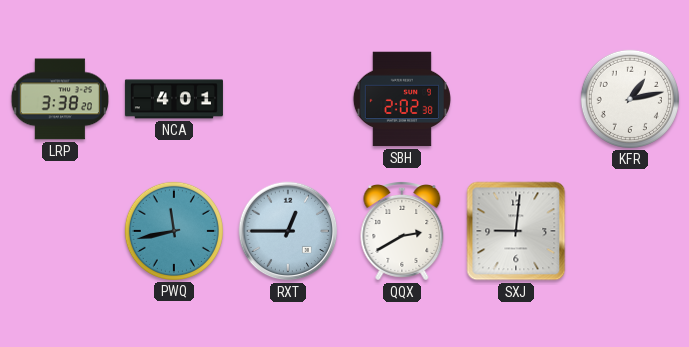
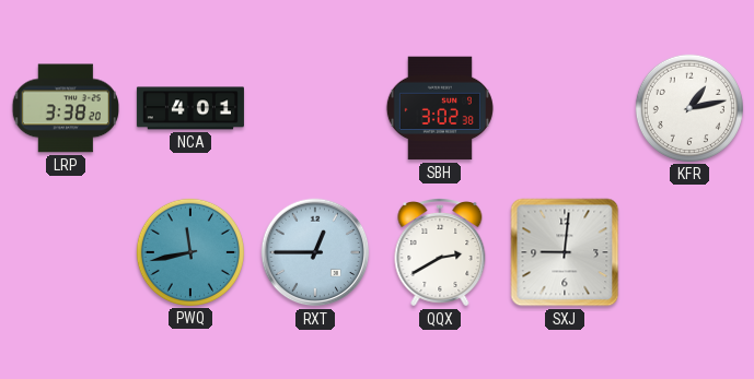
SBH: 2:02 -> 3:02 (440, 108)
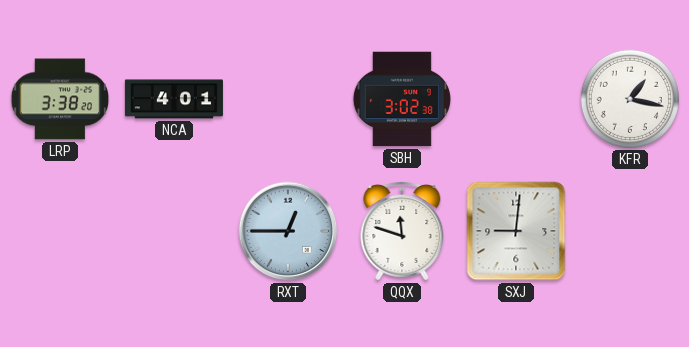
KFR: 1:13 -> 1:17 (630, 99)
PWQ: 11:43 -> none (190, 252)
QQX: 2:40 -> 11:48 (402, 232)
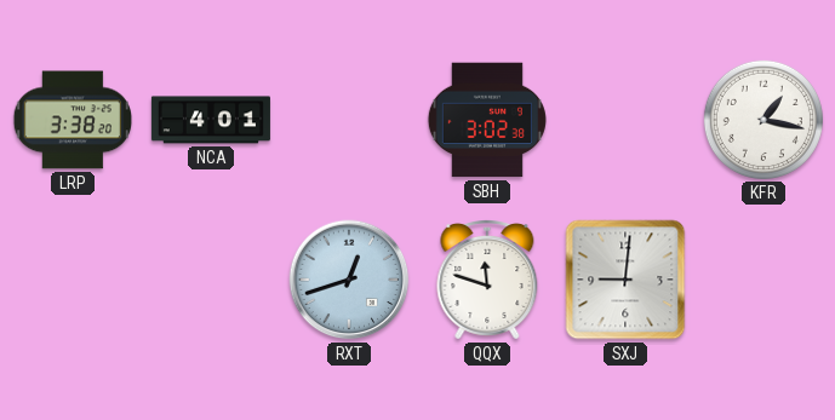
RXT: 12:45 -> 12:42 (349, 280)
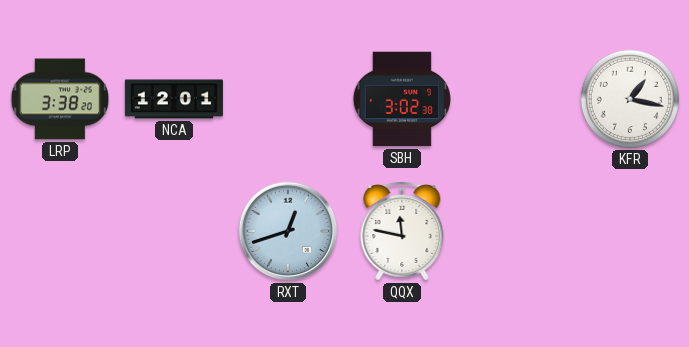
NCA: 4:01 -> 12:01 (174, 99)
QQX: 11:48 -> 11:47 (402, 232)
SXJ: 9:01 -> none (625, 280)
